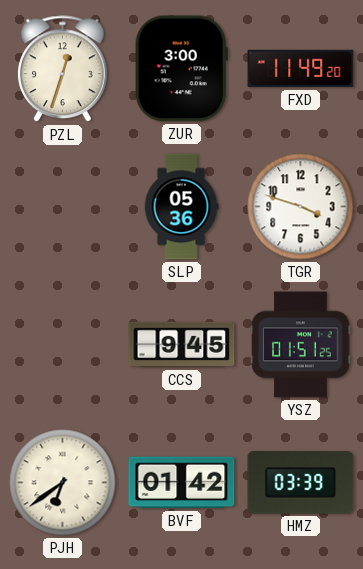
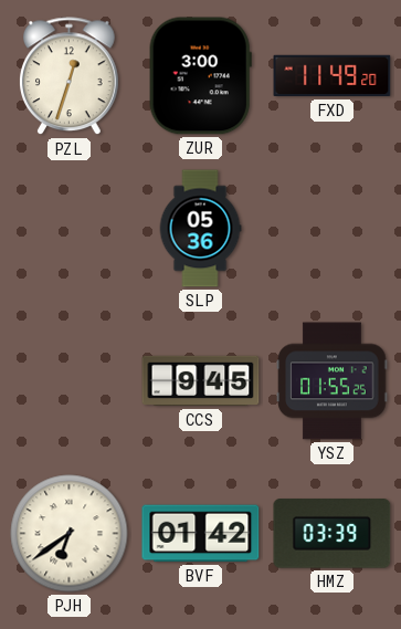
TGR: 3:48 -> none (301, 207)
YSZ: 01:51 -> 01:55 (333, 381)
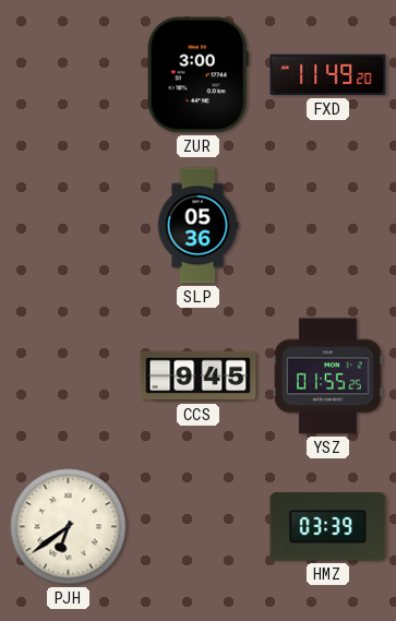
PZL: 12:33 -> none (70, 76)
BVF: 01:42 -> none (201, 534)
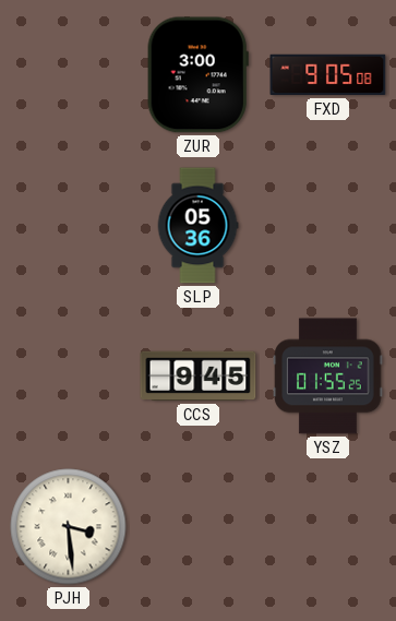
FXD: 11:49 -> 9:05 (328, 75)
PJH: 6:39 -> 3:29 (69, 527)
HMZ: 03:39 -> none (328, 527)
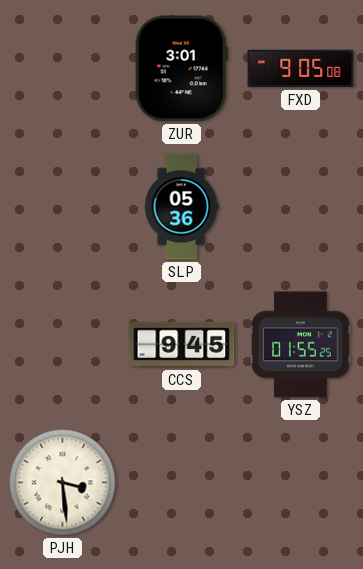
ZUR: 3:00 -> 3:01 (181, 69)
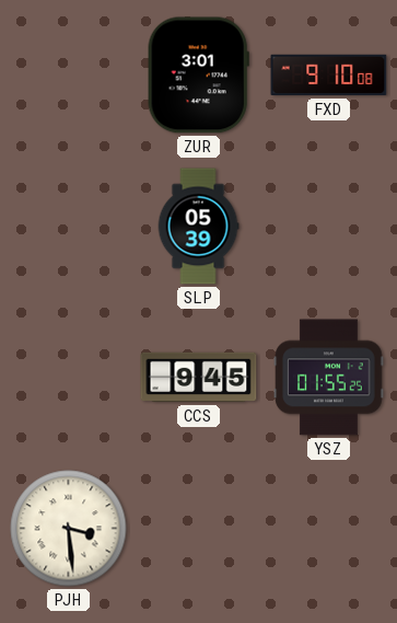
FXD: 9:05 -> 9:10 (329, 76)
SLP: 05:36 -> 05:39 (198, 227)
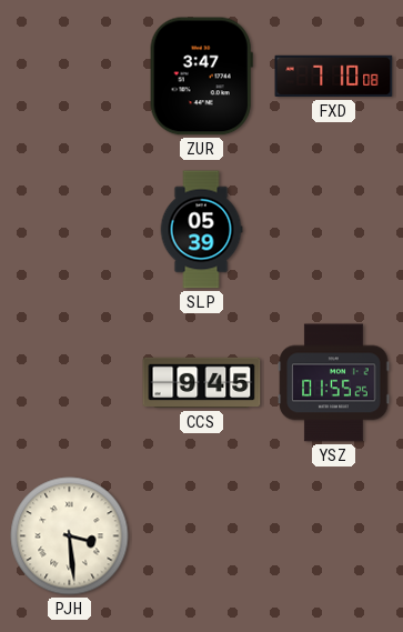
ZUR: 3:01 -> 3:47 (201, 77)
FXD: 9:10 -> 7:10 (334, 77)
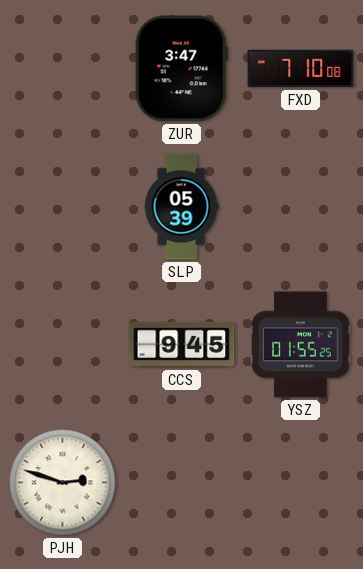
PJH: 3:29 -> 2:48 (63, 483)
